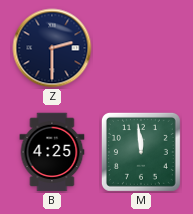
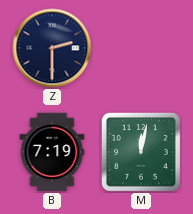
B: 4:25 -> 7:19 (52, 152)
M: 11:59 -> 12:02 (141, 152)
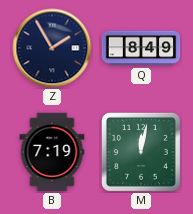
Z: 2:30 -> 1:55 (52, 48)
Q: none -> 8:49 (141, 48)
